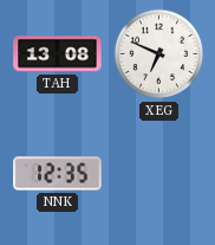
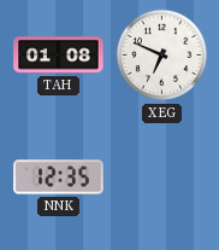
TAH: 13:08 -> 01:08 (59, 56)
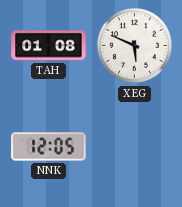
XEG: 6:49 -> 5:49 (135, 46)
NNK: 12:35 -> 12:05 (49, 147)
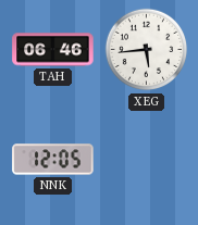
TAH: 01:08 -> 06:46 (53, 50)
XEG: 5:49 -> 5:44 (147, 50)
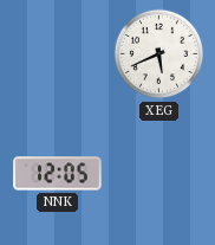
TAH: 06:46 -> none (53, 50)
XEG: 5:44 -> 5:41 (159, 54)
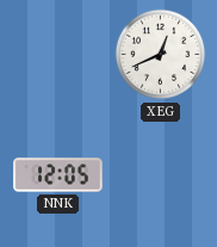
XEG: 5:41 -> 12:41 (161, 55)
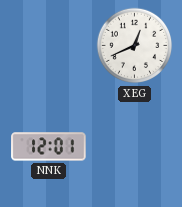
NNK: 12:05 -> 12:01 (49, 147)
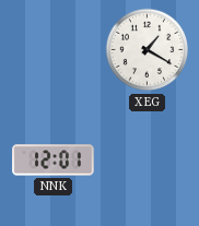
XEG: 12:41 -> 1:20 (148, 50)
